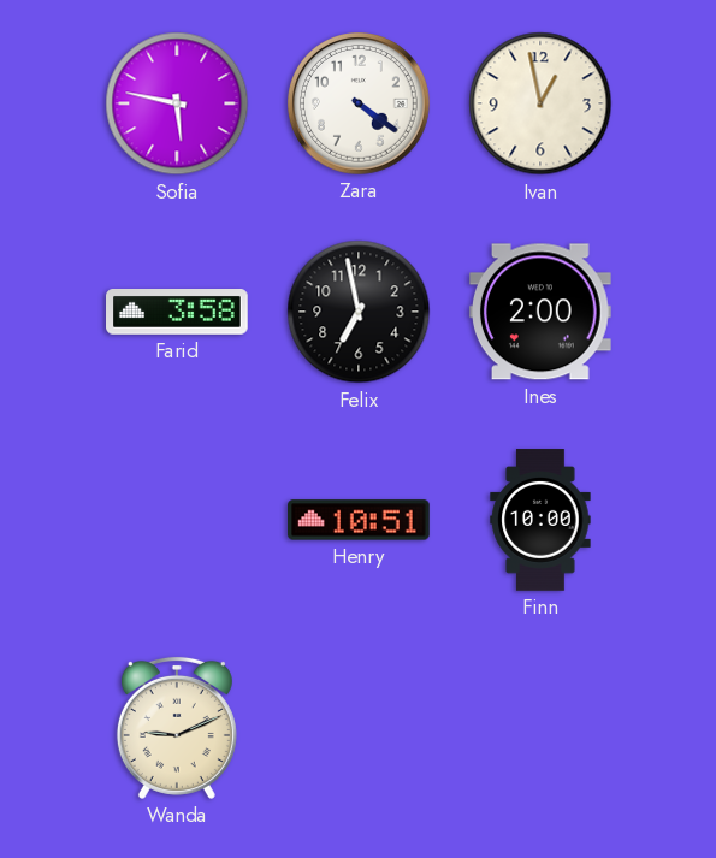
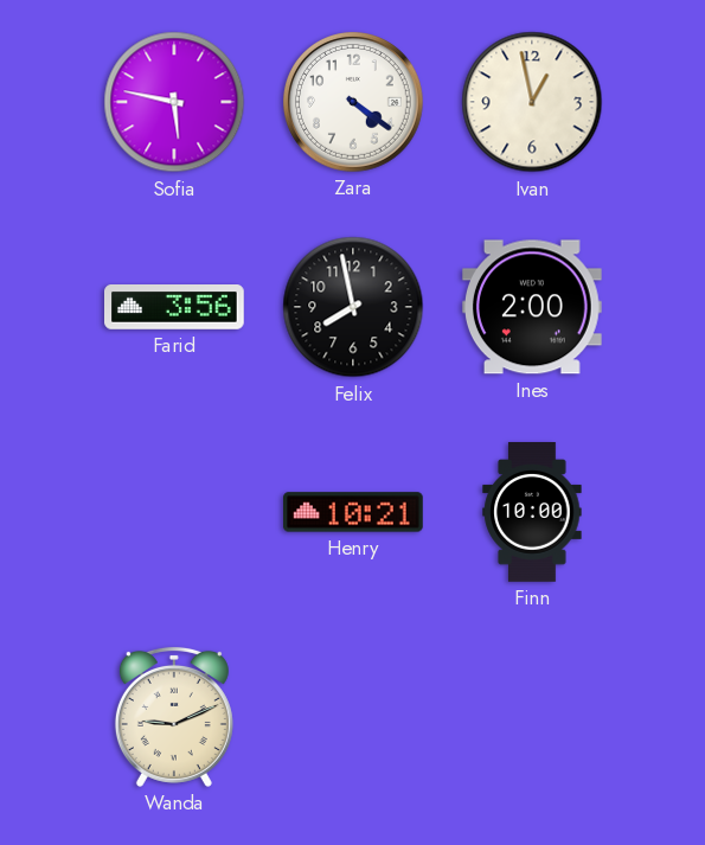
Farid: 3:58 -> 3:56 (174, 308)
Felix: 6:58 -> 7:58 (353, 307)
Henry: 10:51 -> 10:21 (354, 512)
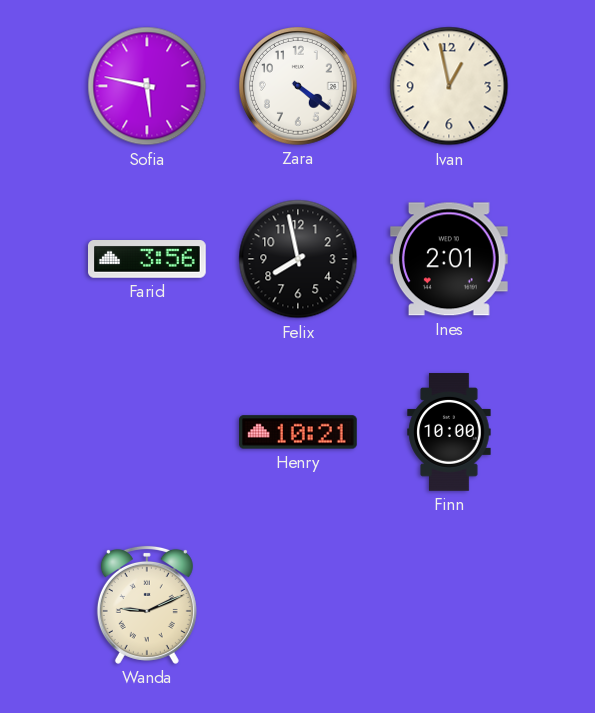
Ines: 2:00 -> 2:01 (449, 259)
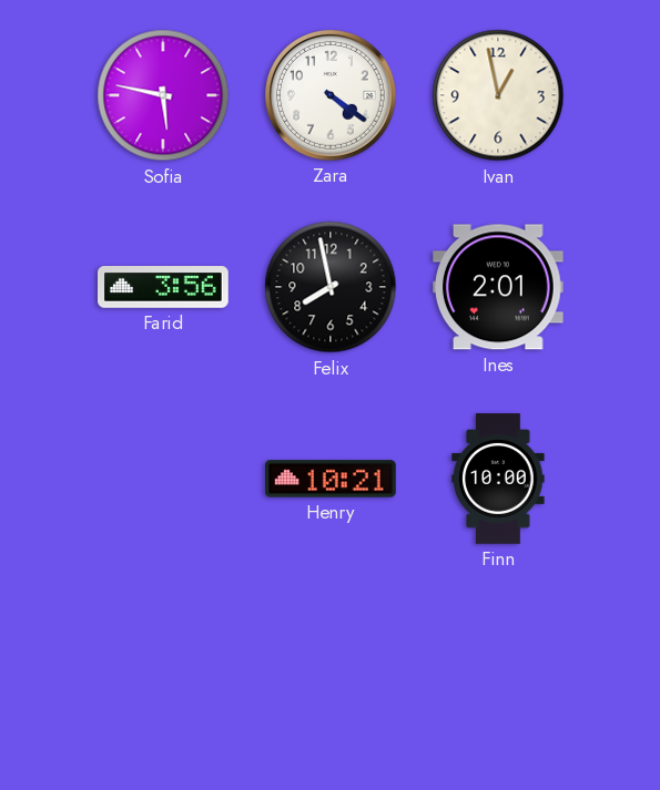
Wanda: 9:11 -> none (147, 605)
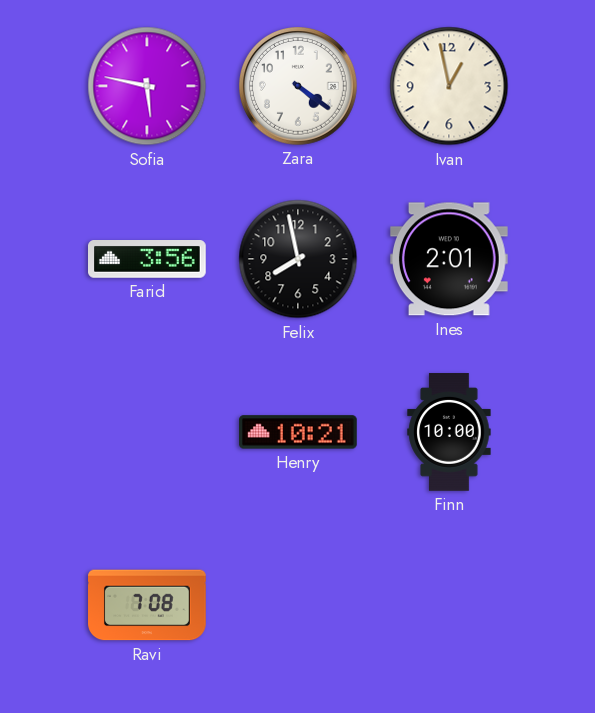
Ravi: none -> 7:08 (147, 605)
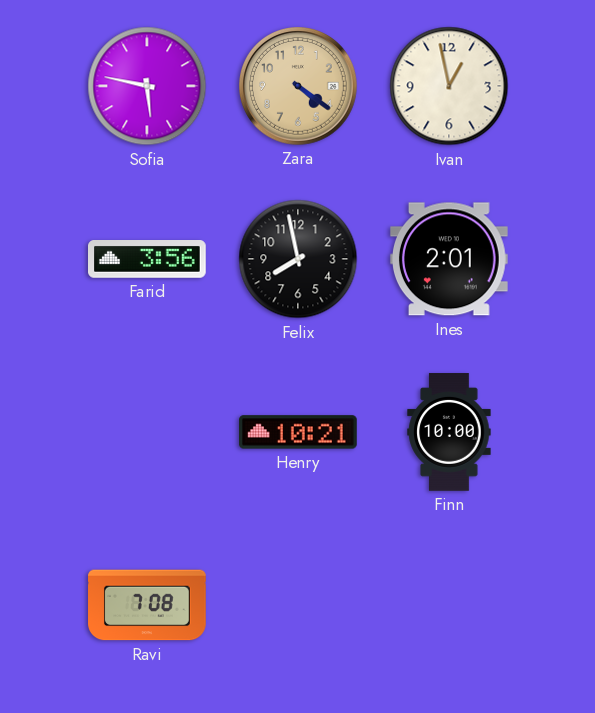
Zara dial: white -> champagne (299, 87)
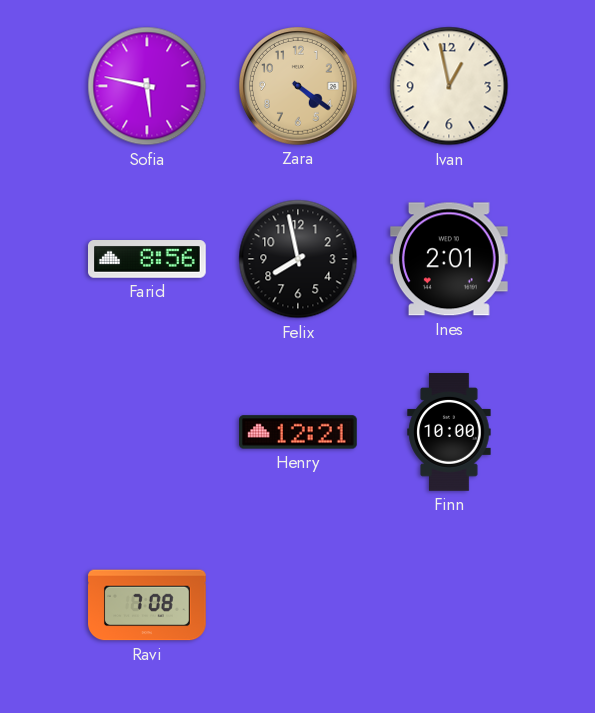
Farid: 3:56 -> 8:56 (147, 260)
Henry: 10:21 -> 12:21 (299, 432)
